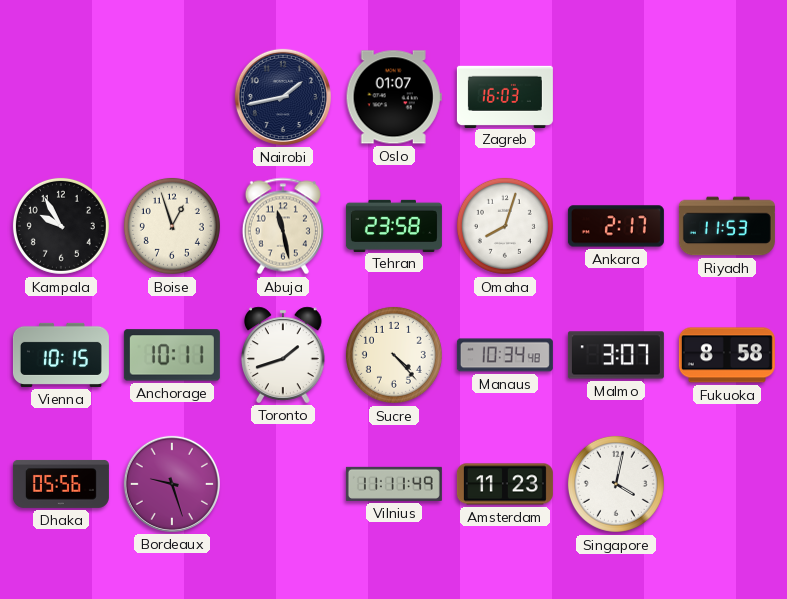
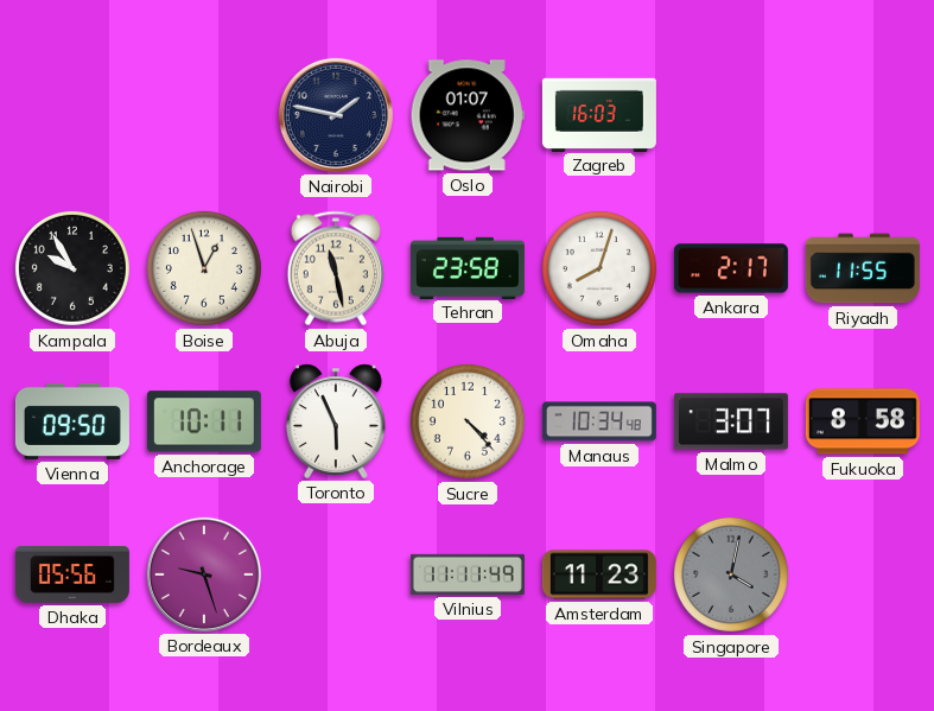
Nairobi: 1:43 -> 1:47 (336, 115)
Riyadh: 11:53 -> 11:55 (863, 268)
Vienna: 10:15 -> 09:50 (72, 421)
Toronto: 1:42 -> 5:56 (337, 421)
Singapore dial: white -> grey (731, 574)
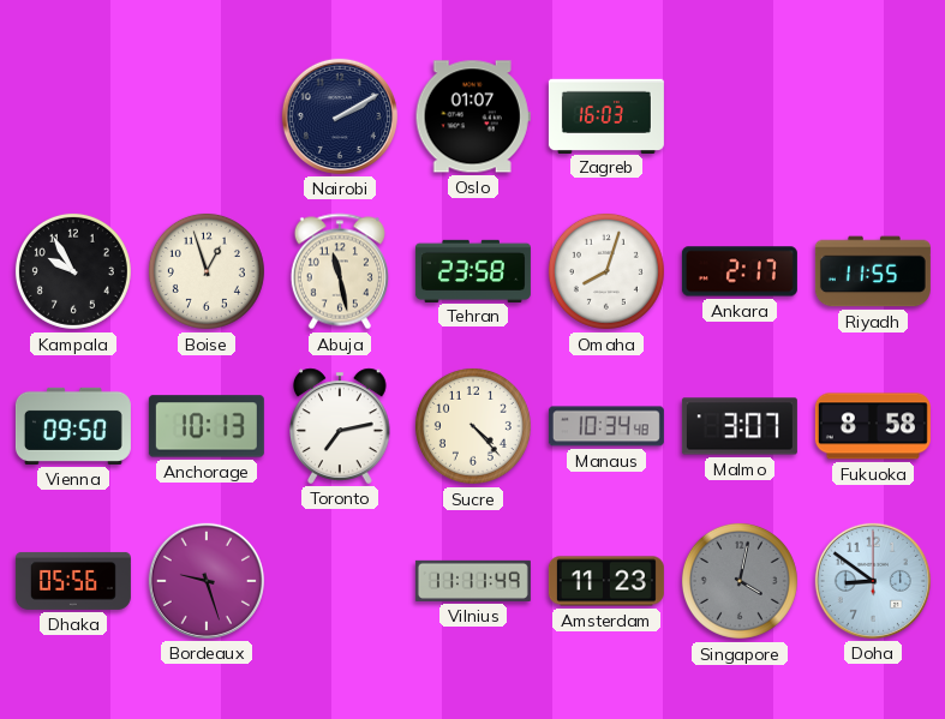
Nairobi: 1:47 -> 2:10 (340, 116)
Anchorage: 10:11 -> 10:13 (207, 426)
Toronto: 5:56 -> 7:13 (341, 426)
Doha: none -> 8:51 (873, 581)
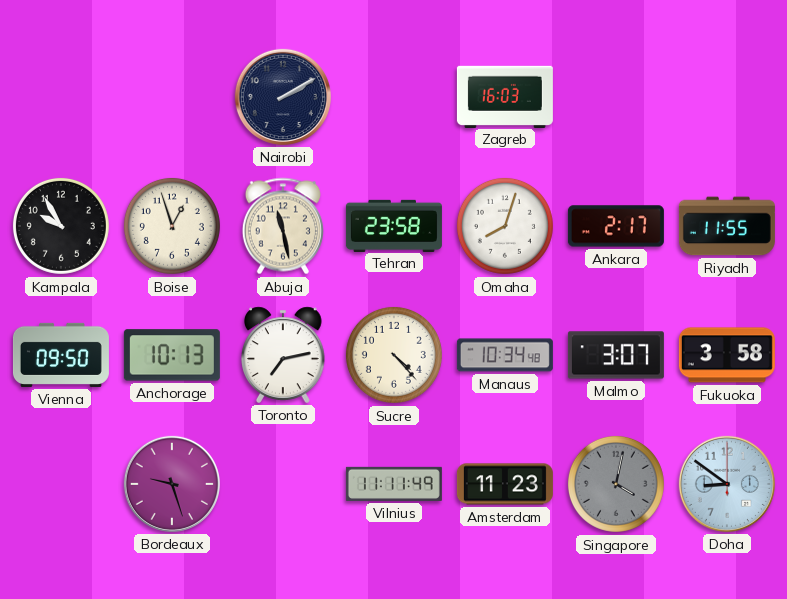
Oslo: 01:07 -> none (473, 116)
Fukuoka: 8:58 -> 3:58 (727, 355)
Dhaka: 05:56 -> none (73, 581)
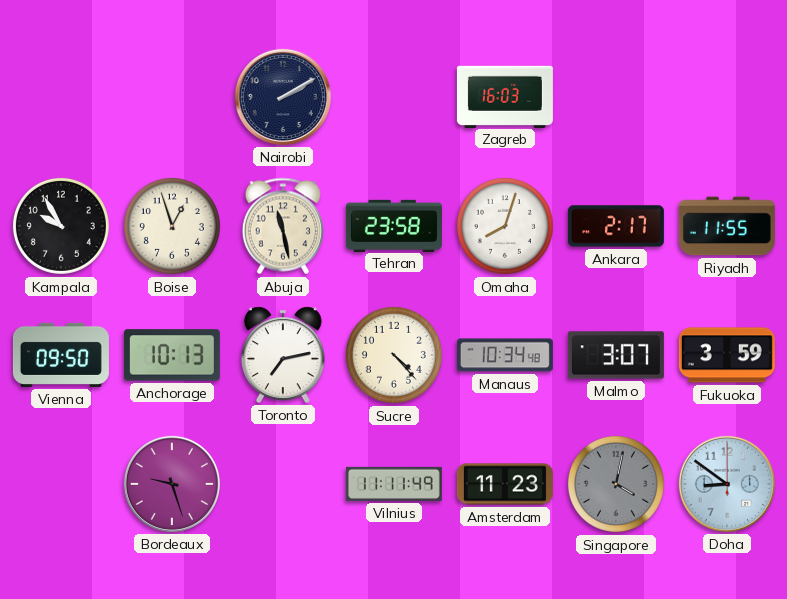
Fukuoka: 3:58 -> 3:59 (727, 355)
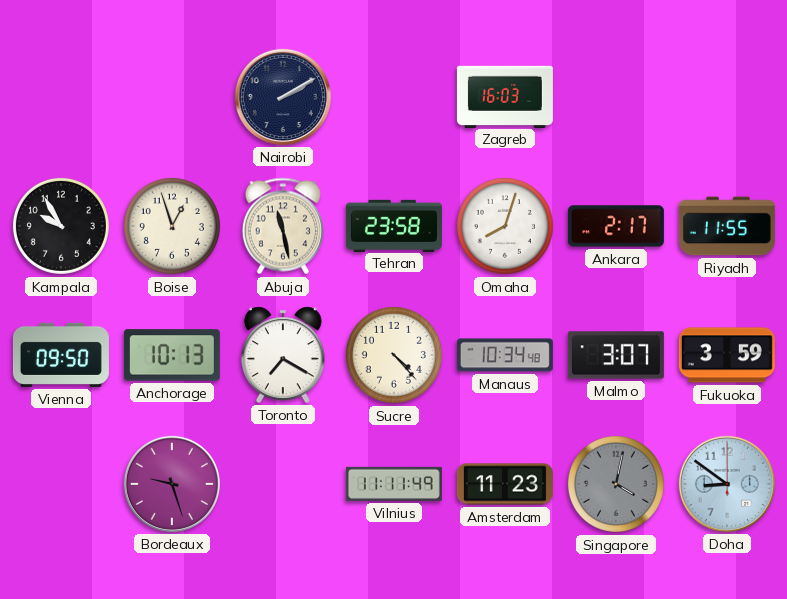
Toronto: 7:13 -> 7:20 (284, 355)
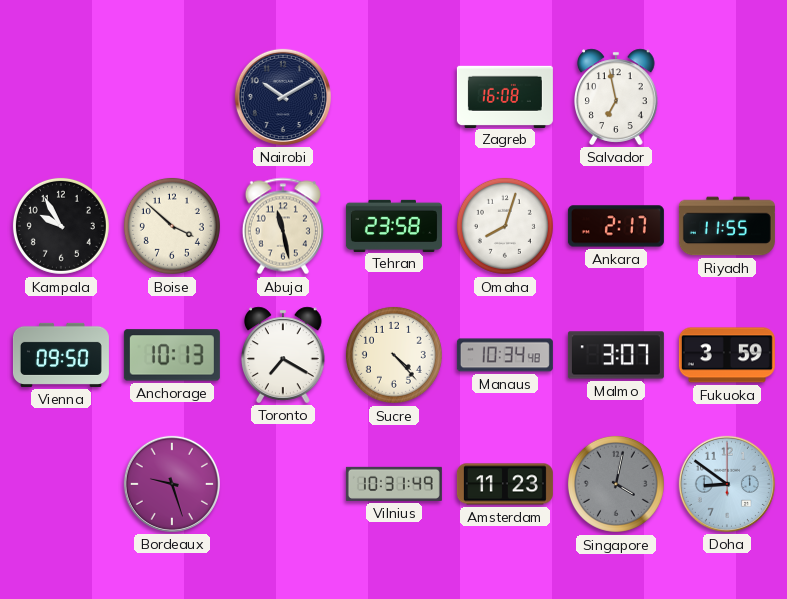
Nairobi: 2:10 -> 10:10 (283, 97)
Zagreb: 16:03 -> 16:08 (505, 96)
Salvador: none -> 6:58 (617, 97)
Boise: 12:57 -> 3:52 (172, 226)
Vilnius: 11:11 -> 10:31 (394, 484)
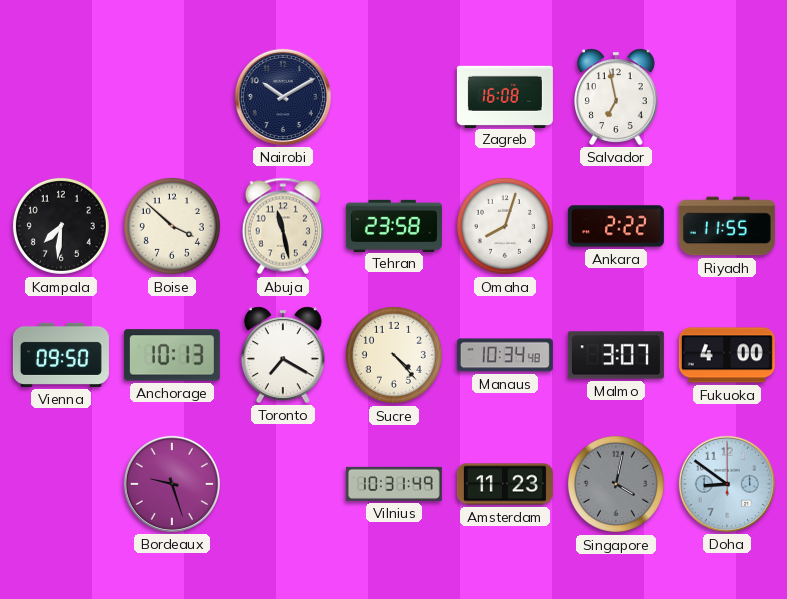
Kampala: 9:55 -> 7:31 (61, 226)
Ankara: 2:17 -> 2:22 (616, 226)
Fukuoka: 3:59 -> 4:00 (727, 355)
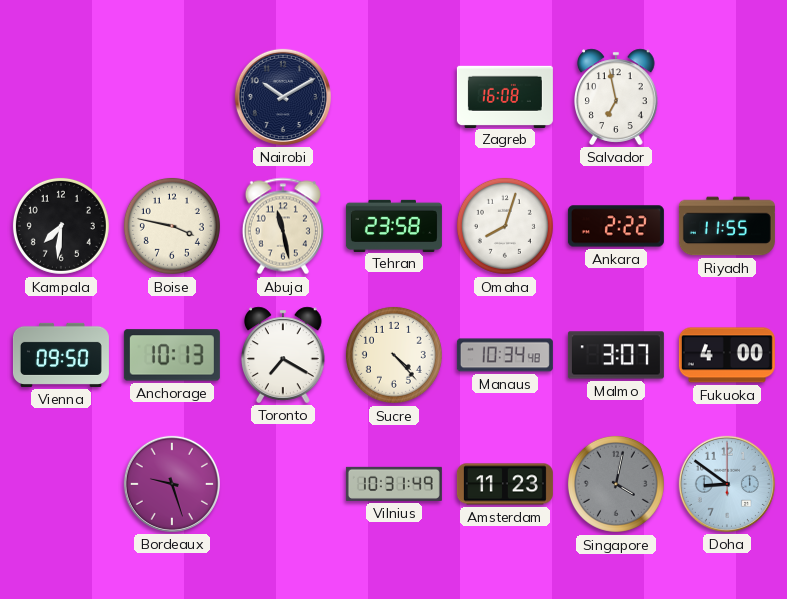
Boise: 3:52 -> 3:47 (172, 226)
